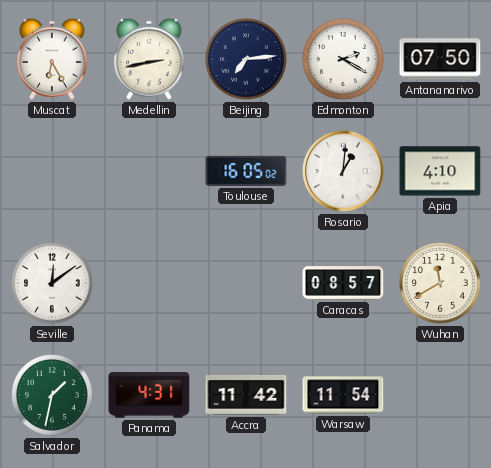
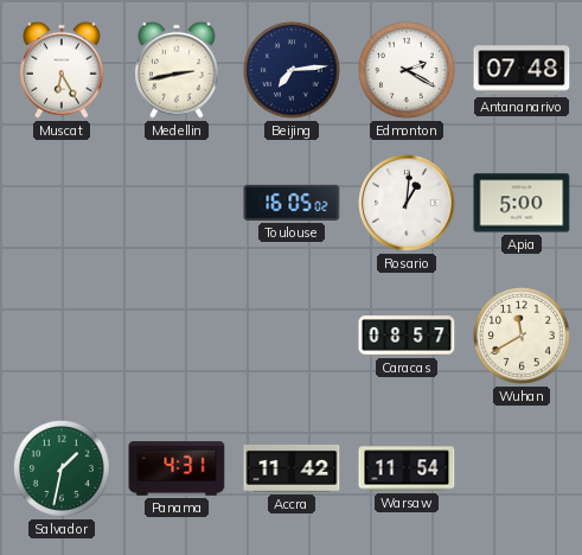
Antananarivo: 07:50 -> 07:48 (522, 70)
Apia: 4:10 -> 5:00 (522, 203)
Seville: 12:09 -> none (52, 283)
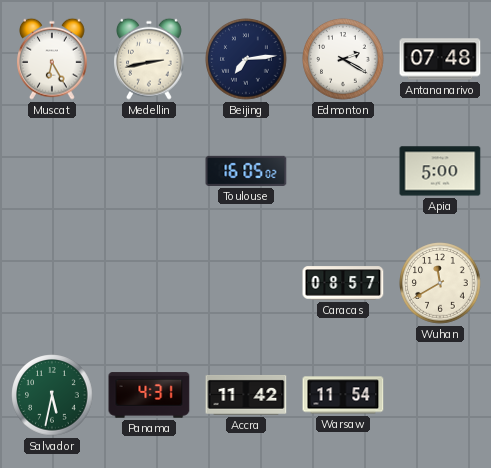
Rosario: 1:01 -> none (407, 203)
Salvador: 1:32 -> 5:32 (52, 395)
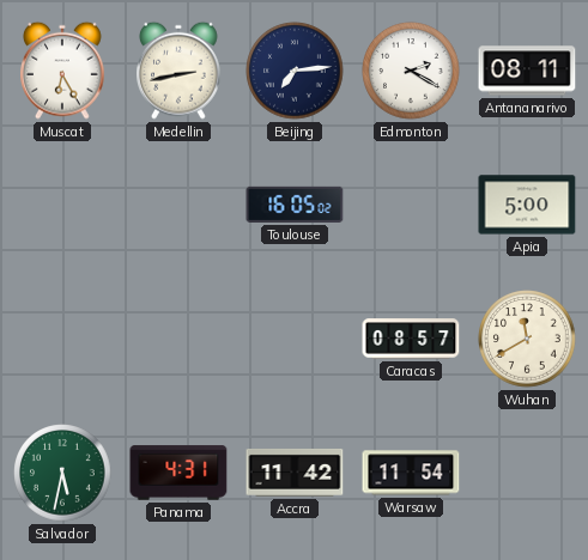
Antananarivo: 07:48 -> 08:11 (527, 71)
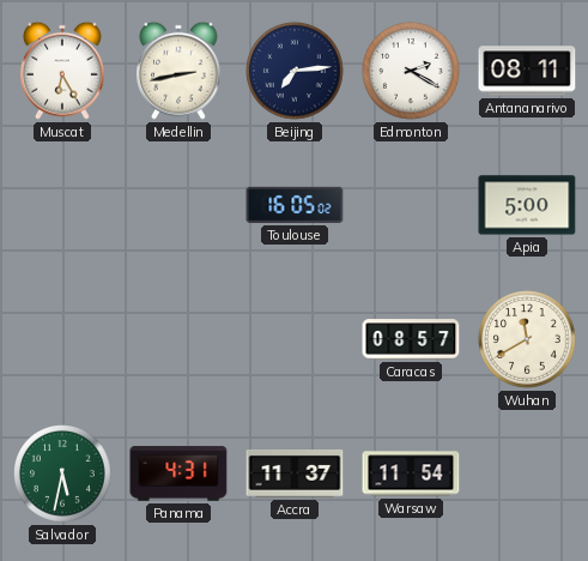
Accra: 11:42 -> 11:37 (295, 473)
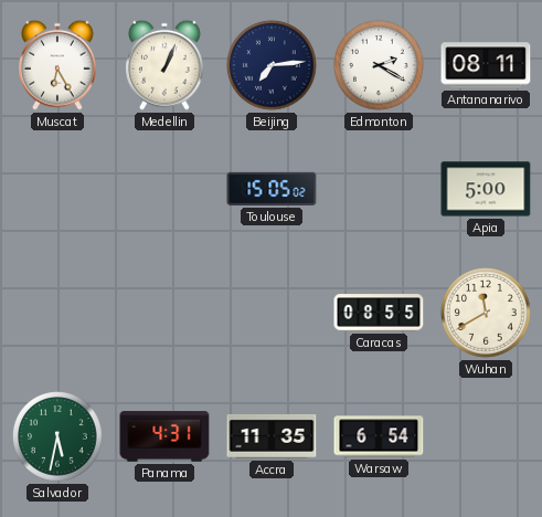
Medellin: 2:43 -> 1:04 (166, 65)
Toulouse: 16:05 -> 15:05 (272, 189)
Caracas: 08:57 -> 08:55 (379, 313)
Accra: 11:37 -> 11:35 (272, 436)
Warsaw: 11:54 -> 6:54 (379, 436)
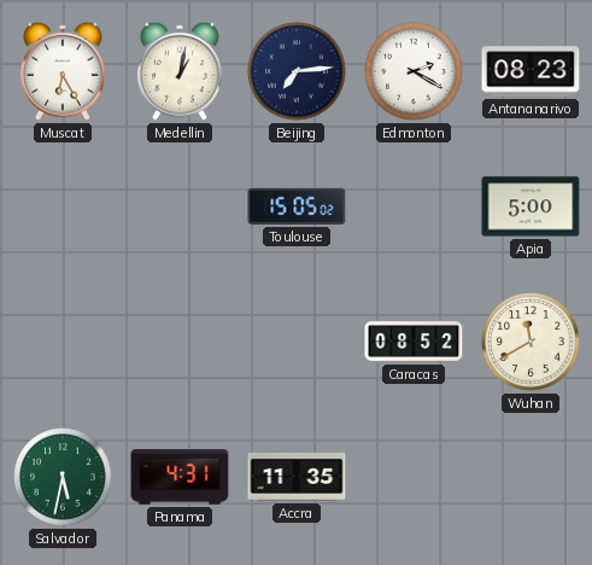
Medellin: 1:04 -> 1:02 (181, 71)
Antananarivo: 08:11 -> 08:23 (531, 71)
Caracas: 08:55 -> 08:52 (414, 342)
Warsaw: 6:54 -> none (379, 436)
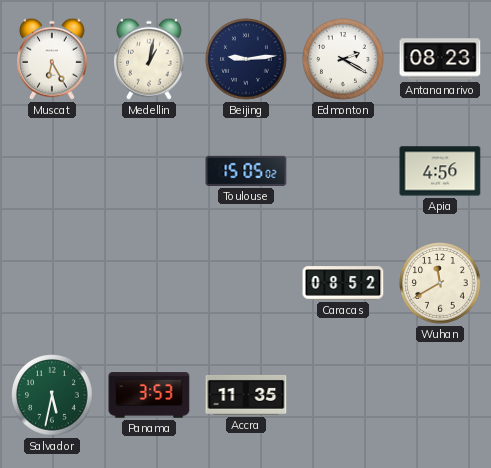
Beijing: 7:14 -> 9:14 (246, 59)
Apia: 5:00 -> 4:56 (440, 171)
Panama: 4:31 -> 3:53 (149, 395)
